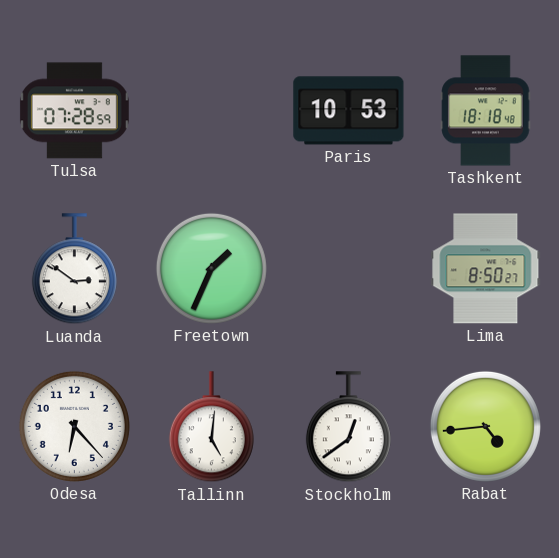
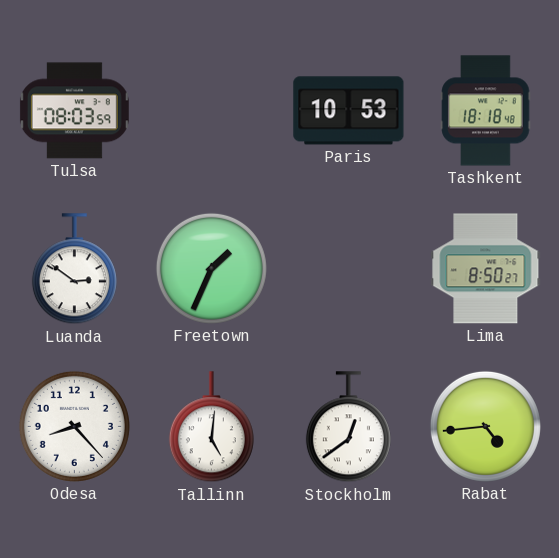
Tulsa: 07:28 -> 08:03 (74, 111)
Odesa: 6:23 -> 8:23 (74, 426)
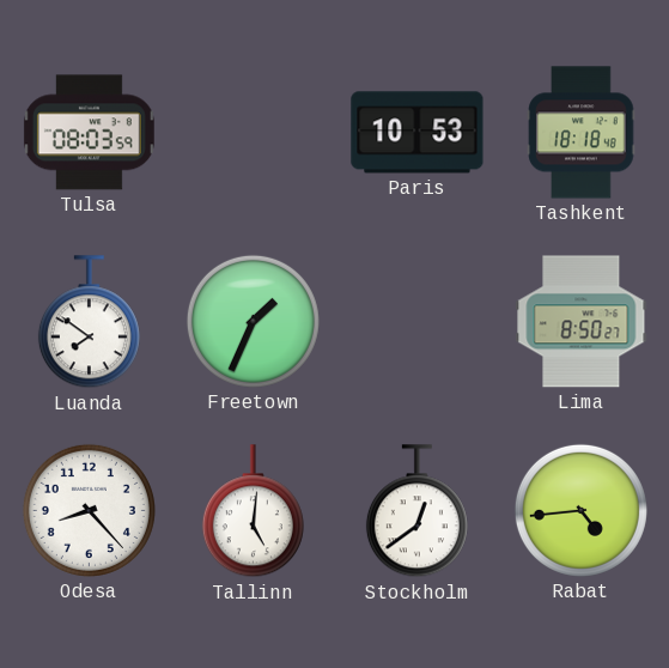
Luanda: 2:51 -> 7:51 (89, 322)
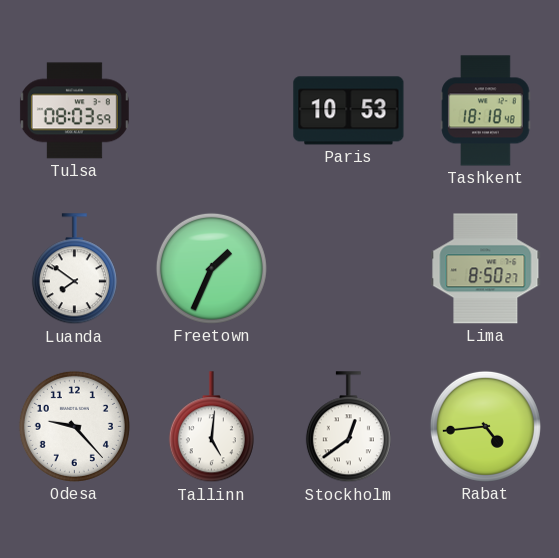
Odesa: 8:23 -> 9:23 (74, 426)
